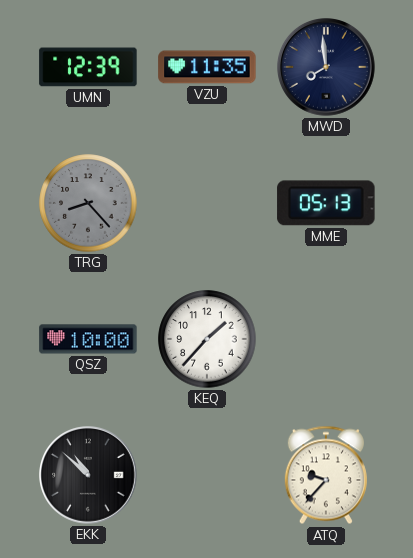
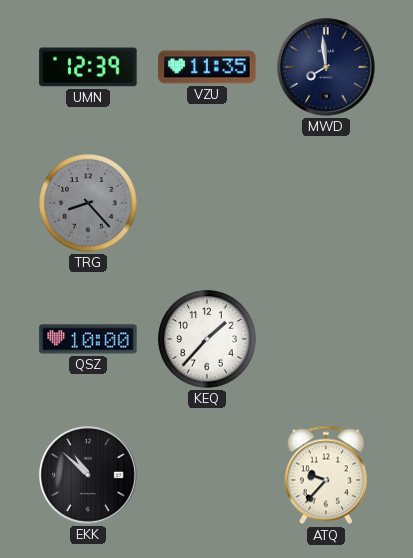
MME: 05:13 -> none (326, 203)
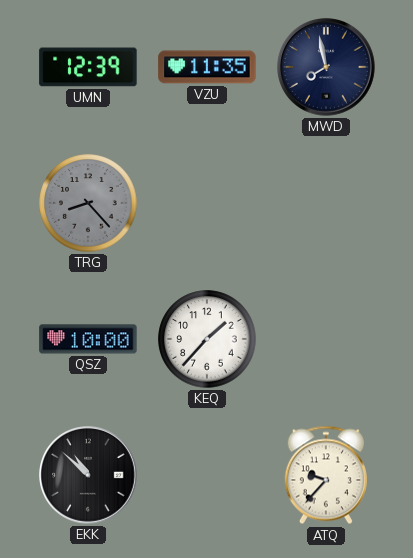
MWD: 7:59 -> 7:58 (327, 68)
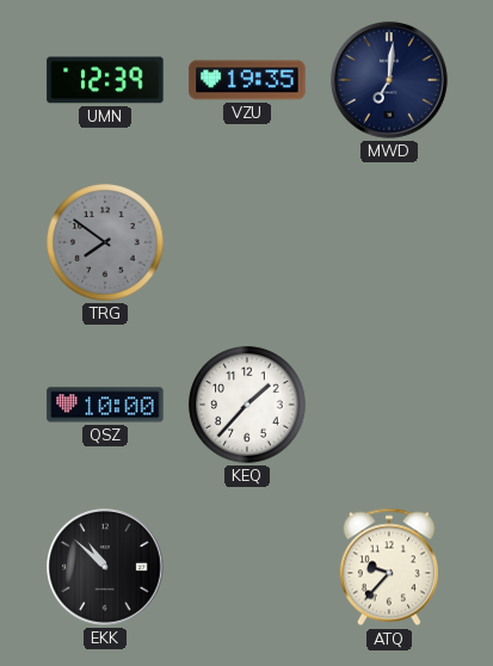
VZU: 11:35 -> 19:35 (247, 80)
MWD: 7:58 -> 7:01 (390, 81)
TRG: 8:23 -> 7:51 (105, 242)
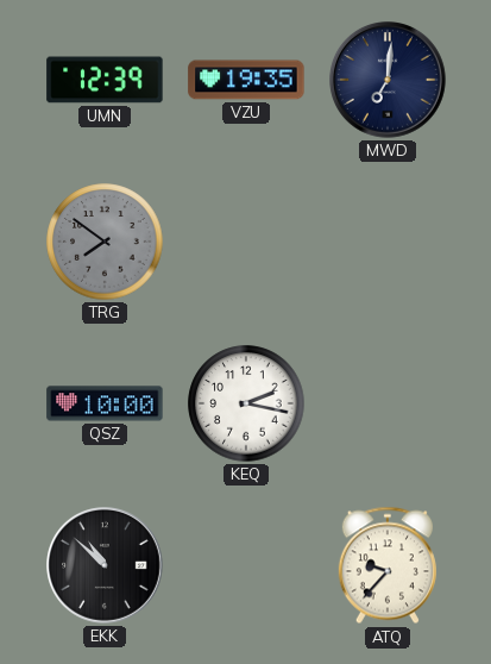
KEQ: 1:37 -> 2:17 (246, 403)
